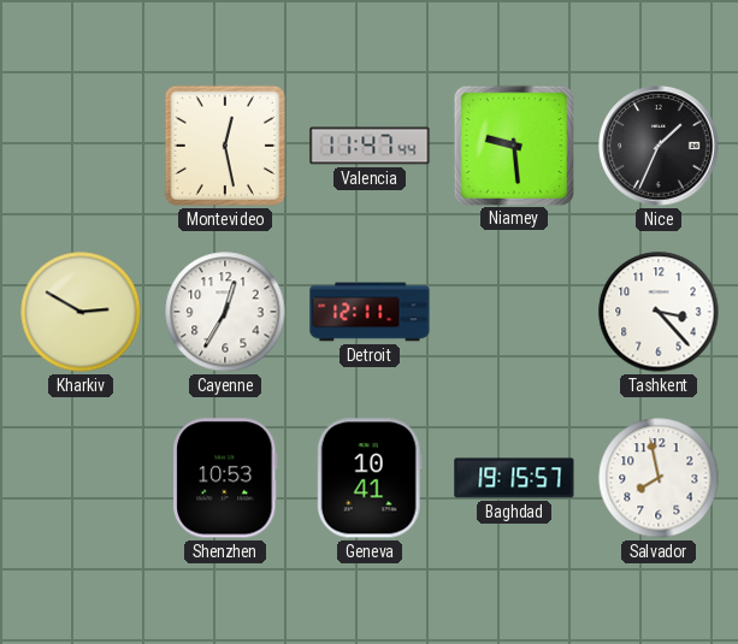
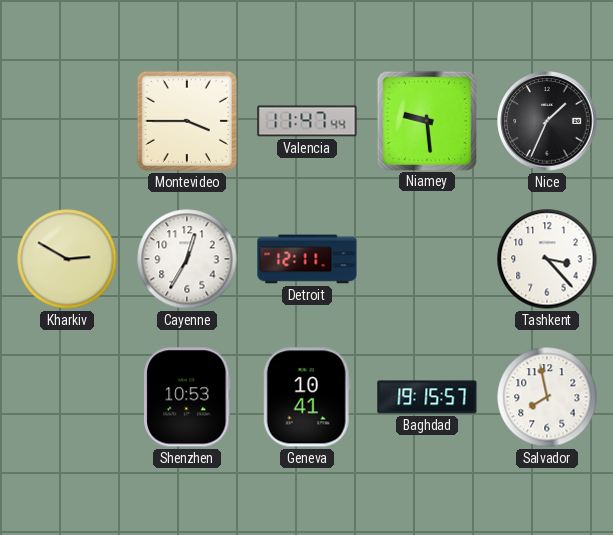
Montevideo: 12:28 -> 3:45 (187, 121)
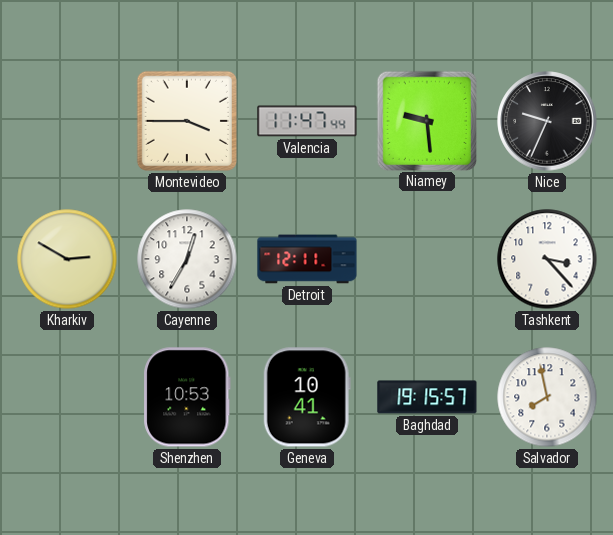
Nice: 1:34 -> 9:34 (547, 121)
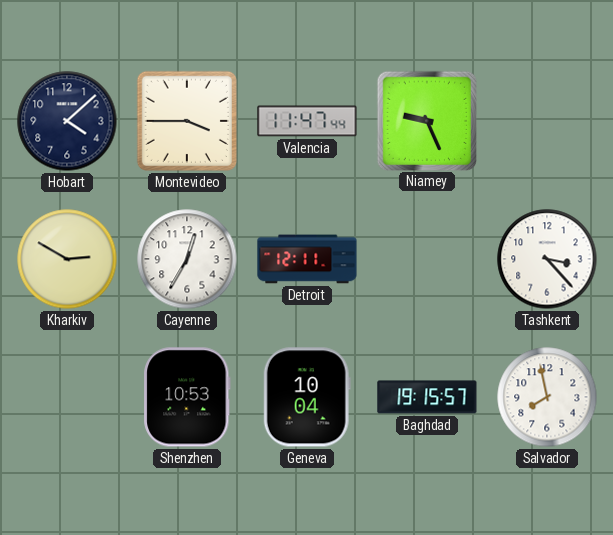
Hobart: none -> 4:08 (67, 121)
Niamey: 9:29 -> 9:26 (426, 120)
Nice: 9:34 -> none (547, 121)
Geneva: 10:41 -> 10:04 (307, 397)
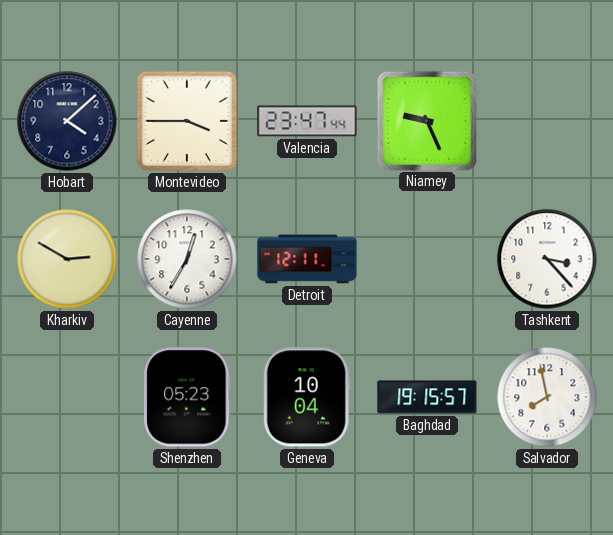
Valencia: 11:47 -> 23:47 (307, 121)
Shenzhen: 10:53 -> 05:23 (187, 397)
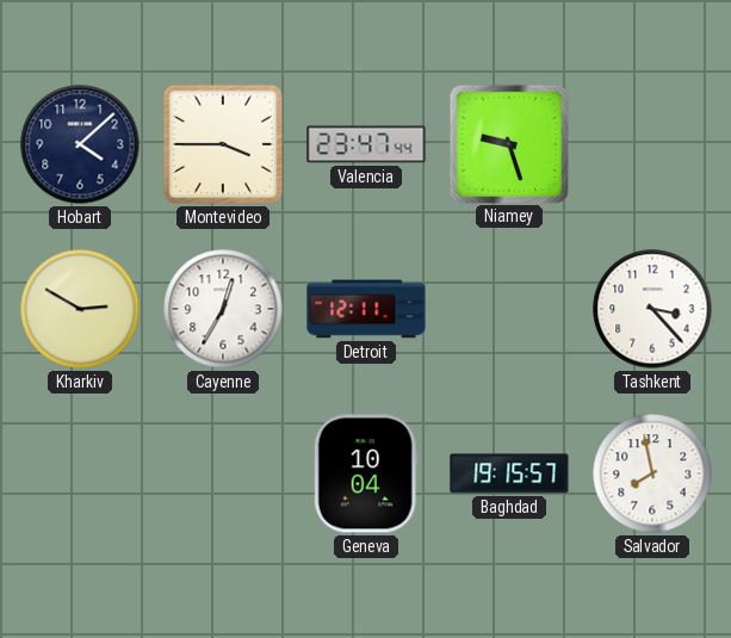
Niamey: 9:26 -> 9:27 (508, 143)
Shenzhen: 05:23 -> none (187, 397)
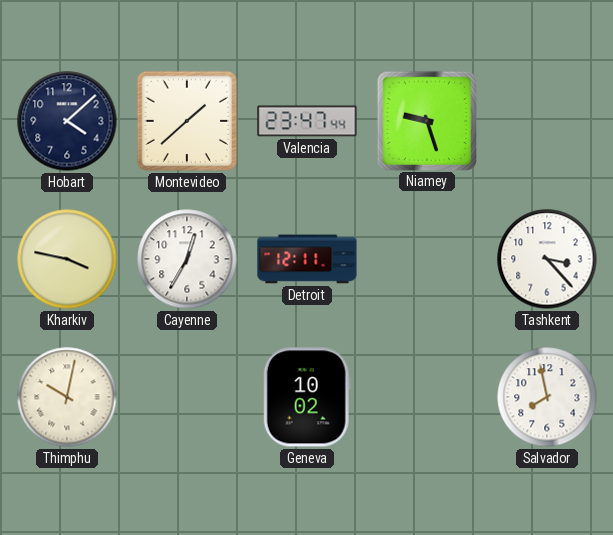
Montevideo: 3:45 -> 1:38 (187, 121)
Kharkiv: 2:50 -> 3:47 (67, 259)
Thimphu: none -> 10:02 (67, 397)
Geneva: 10:04 -> 10:02 (307, 397)
Baghdad: 19:15 -> none (509, 473)
